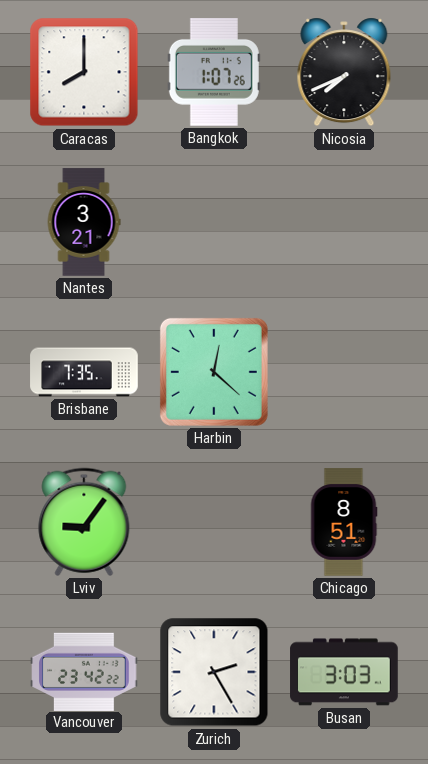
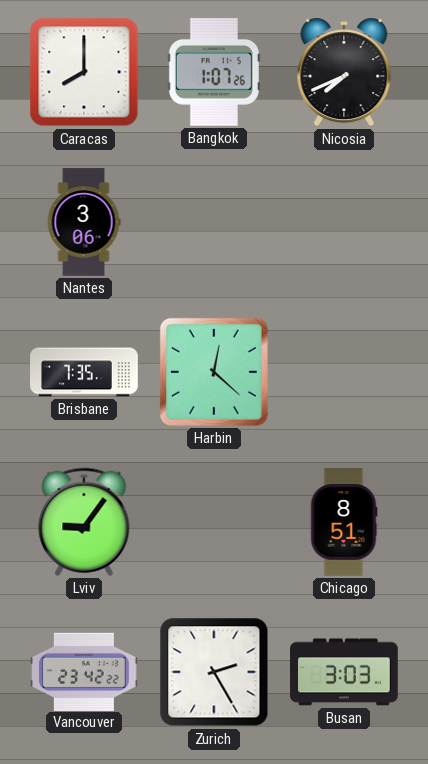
Nantes: 3:21 -> 3:06 (84, 222)
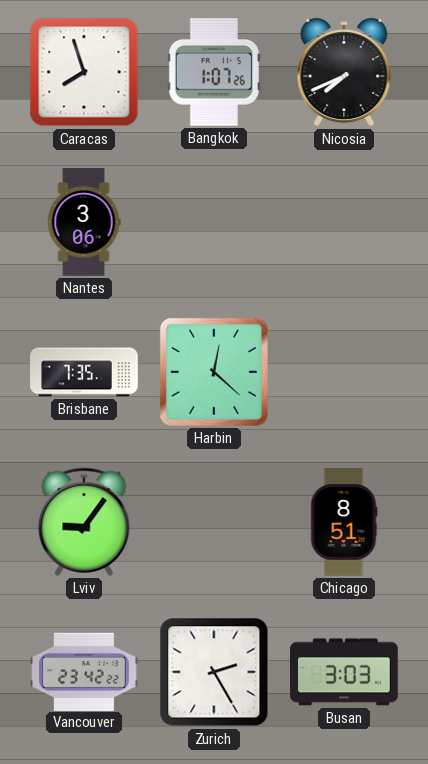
Caracas: 8:00 -> 7:57 (84, 72)
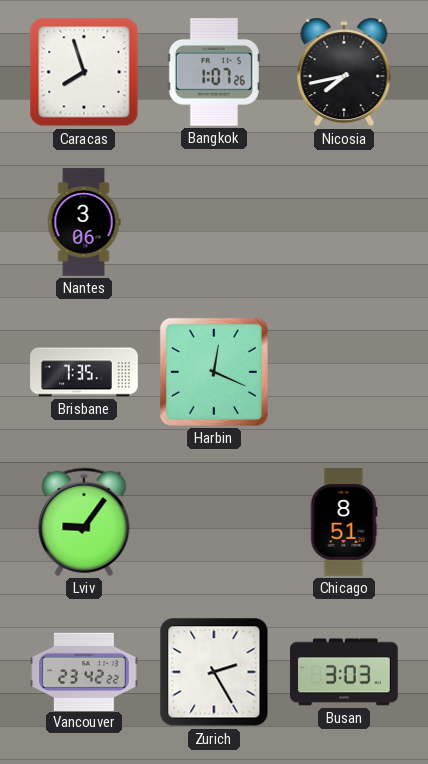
Nicosia: 7:41 -> 7:43 (344, 72)
Harbin: 12:22 -> 12:19 (214, 372)
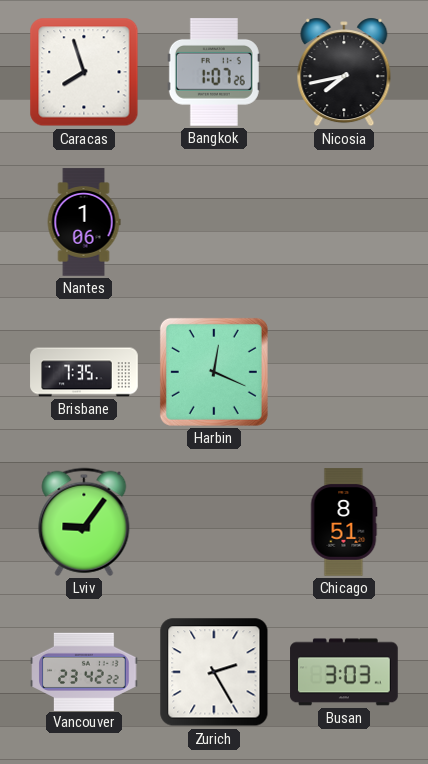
Nantes: 3:06 -> 1:06 (84, 222)
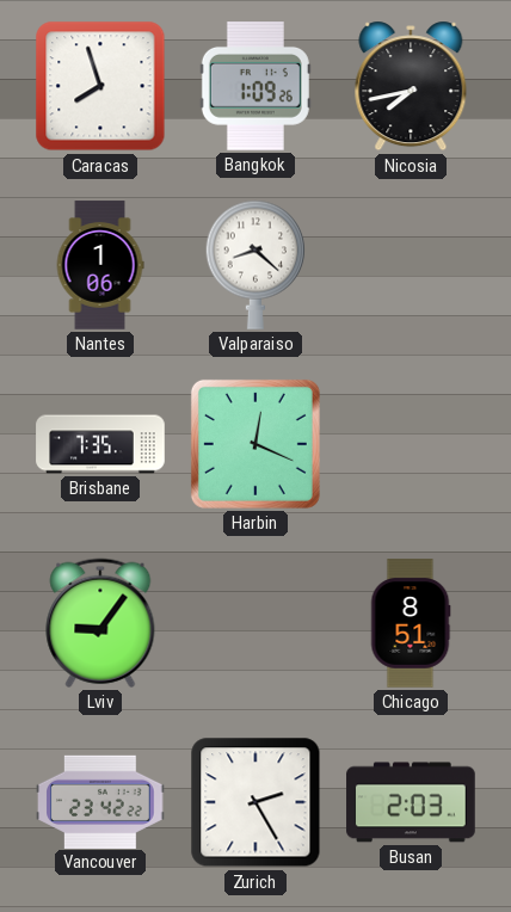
Bangkok: 1:07 -> 1:09 (255, 87)
Valparaiso: none -> 8:22 (255, 265)
Busan: 3:03 -> 2:03 (411, 802)
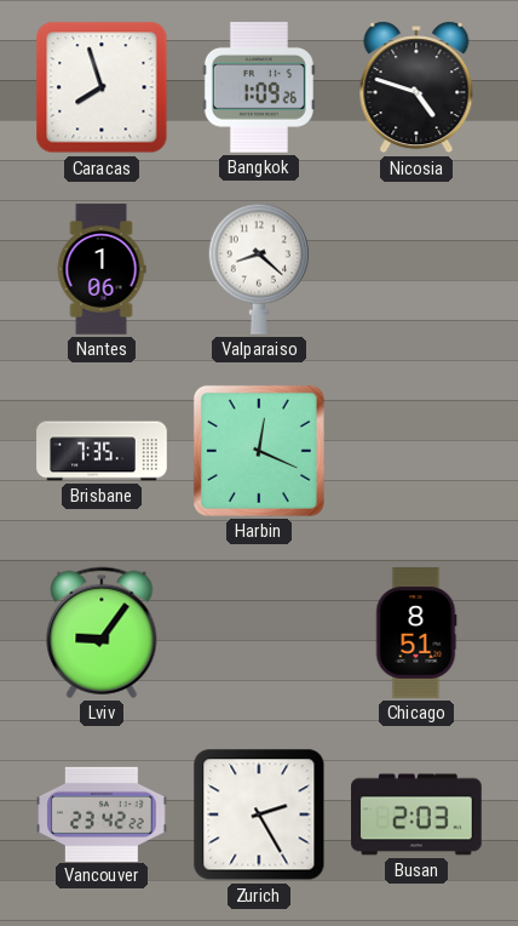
Nicosia: 7:43 -> 4:48 (416, 87)
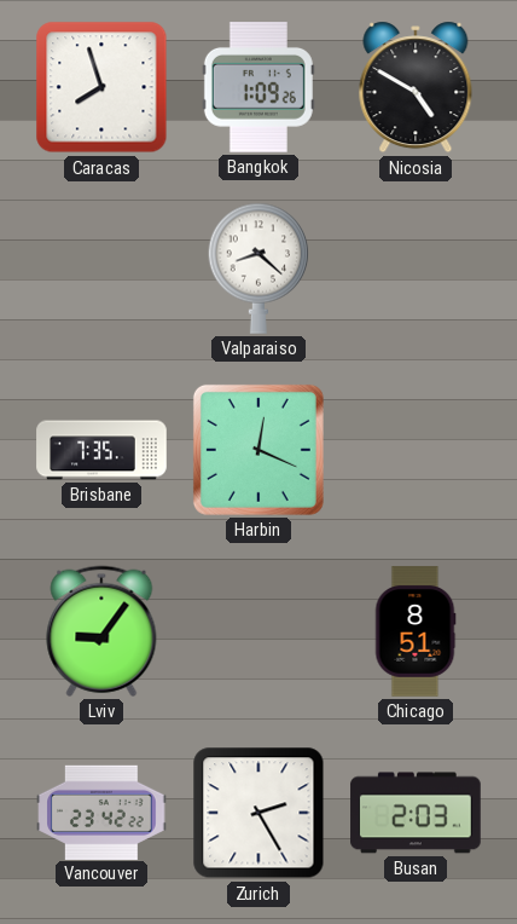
Nicosia: 4:48 -> 4:50 (416, 87)
Nantes: 1:06 -> none (102, 269)
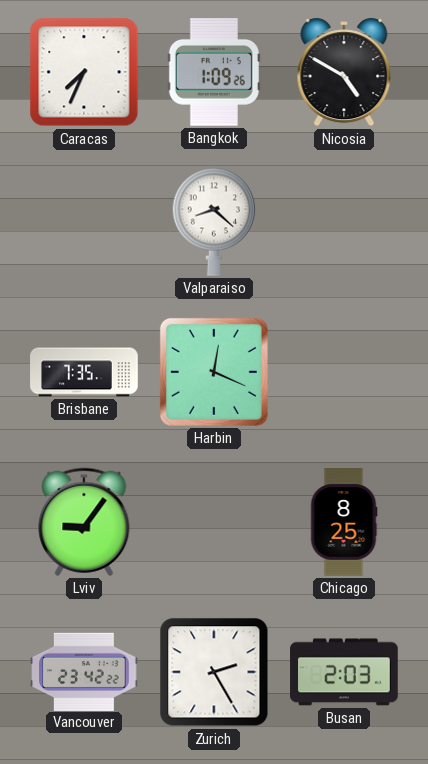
Caracas: 7:57 -> 7:34 (84, 72)
Chicago: 8:51 -> 8:25 (344, 522)
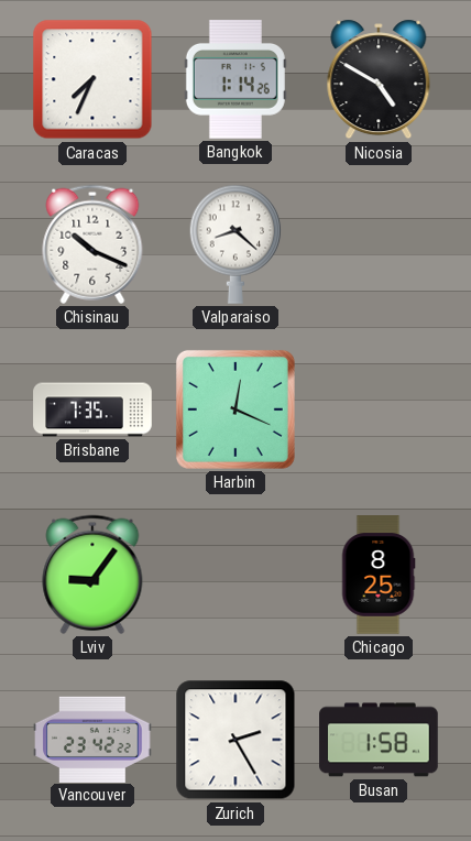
Bangkok: 1:09 -> 1:14 (235, 80)
Chisinau: none -> 10:19 (92, 244)
Busan: 2:03 -> 1:58 (379, 740)
